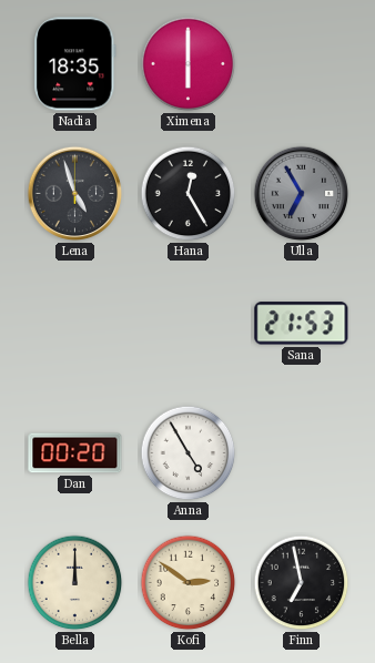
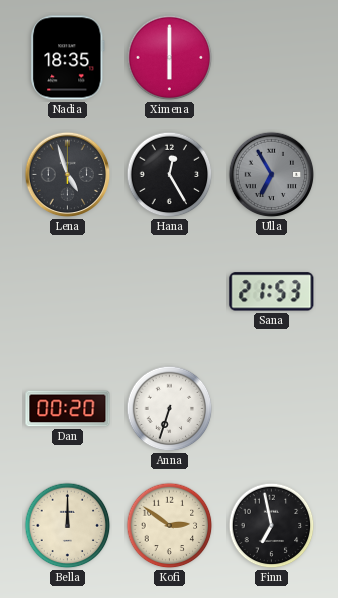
Anna: 4:55 -> 6:33 (170, 409)
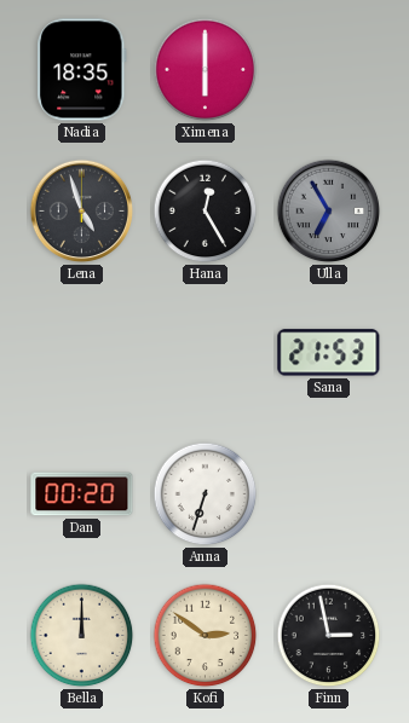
Finn: 6:58 -> 2:58 (329, 636)
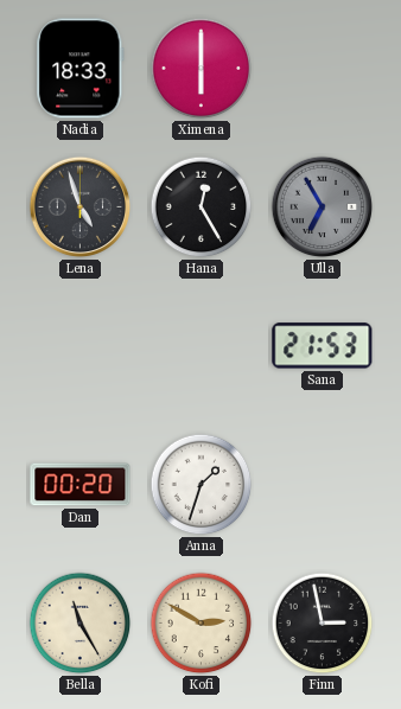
Nadia: 18:35 -> 18:33 (81, 69)
Anna: 6:33 -> 1:33 (202, 485)
Bella: 12:00 -> 11:25 (81, 624)
Kofi: 2:51 -> 2:50 (202, 624)
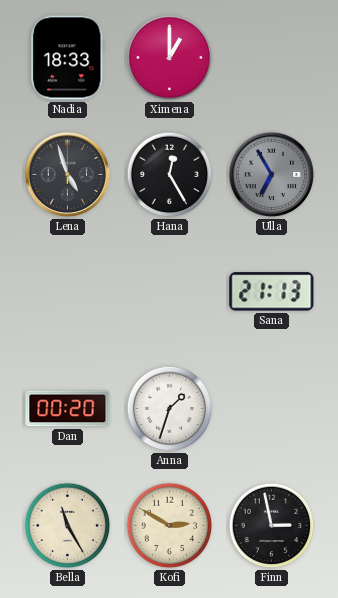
Ximena: 6:00 -> 1:00 (170, 58)
Sana: 21:53 -> 21:13 (272, 292)
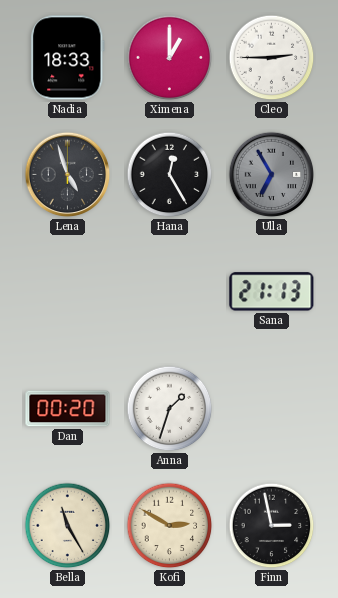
Cleo: none -> 2:45 (272, 58)
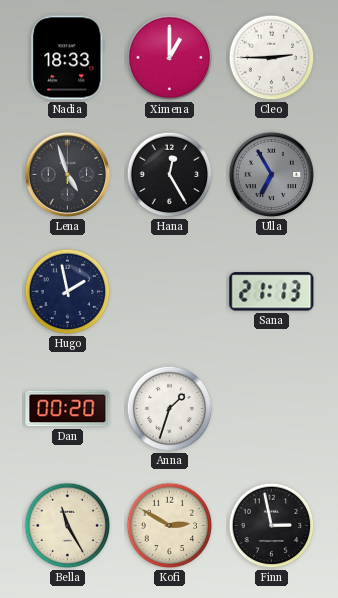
Hugo: none -> 1:58 (68, 292)
